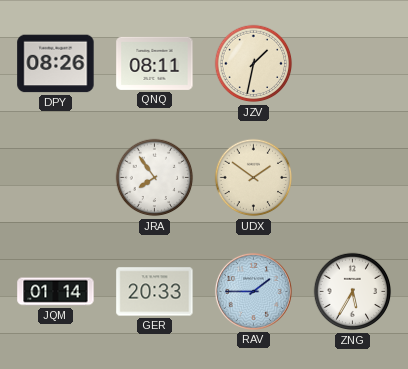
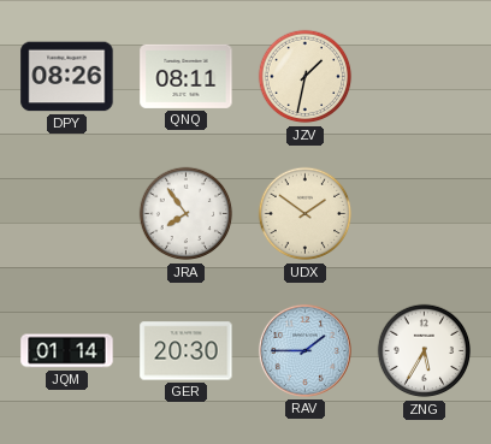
GER: 20:33 -> 20:30 (187, 351)
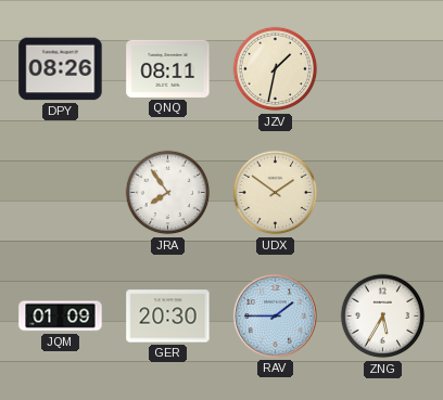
JQM: 01:14 -> 01:09 (61, 317)
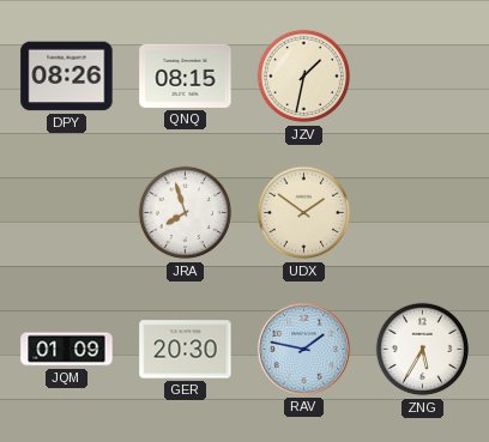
QNQ: 08:11 -> 08:15 (186, 75)
JRA: 7:54 -> 7:57 (186, 213)
RAV: 1:45 -> 1:47 (303, 349)
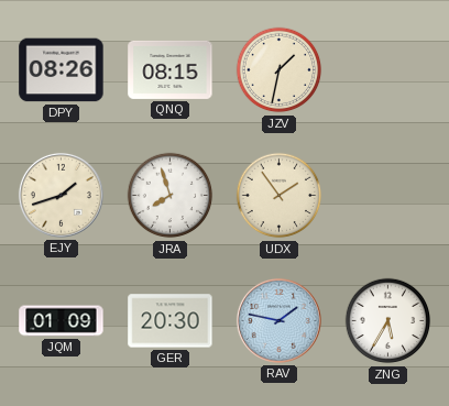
EJY: none -> 1:42 (61, 195)
UDX: 1:51 -> 1:54 (280, 196)
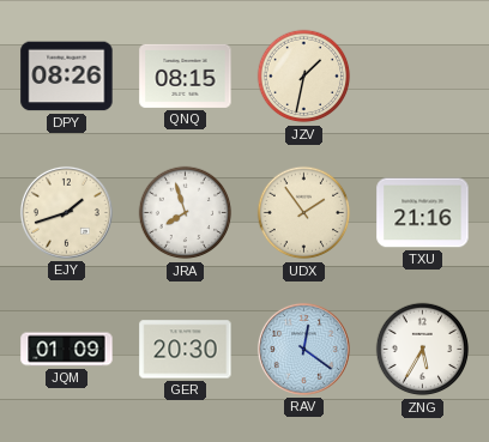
TXU: none -> 21:16 (423, 213)
RAV: 1:47 -> 12:21 (303, 349)
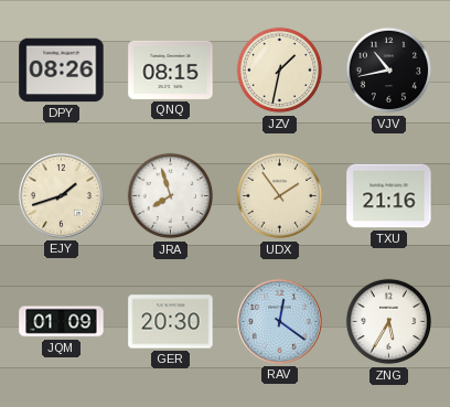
VJV: none -> 10:43 (389, 71)
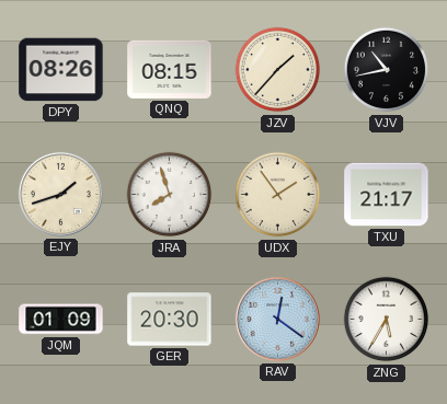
JZV: 1:32 -> 1:37 (278, 70)
TXU: 21:16 -> 21:17 (387, 195)
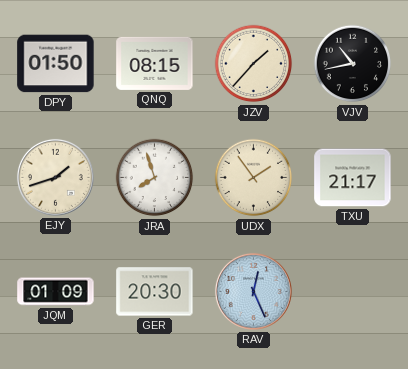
DPY: 08:26 -> 01:50 (56, 64)
RAV: 12:21 -> 12:26 (253, 291)
ZNG: 5:35 -> none (387, 320)
